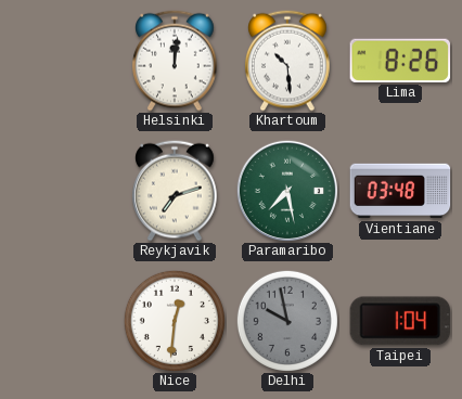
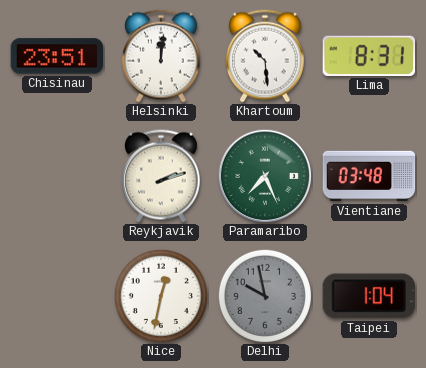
Chisinau: none -> 23:51 (57, 56)
Lima: 8:26 -> 8:31 (369, 56)
Reykjavik: 7:12 -> 2:12 (162, 176)
Paramaribo: 7:28 -> 7:26 (264, 175)
Nice: 12:31 -> 12:32 (161, 296)
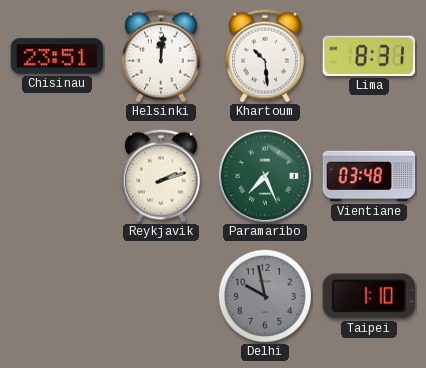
Nice: 12:32 -> none (161, 296)
Taipei: 1:04 -> 1:10 (369, 296)
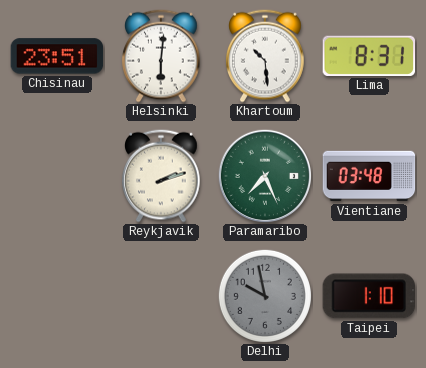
Helsinki: 12:01 -> 6:01 (162, 56)
